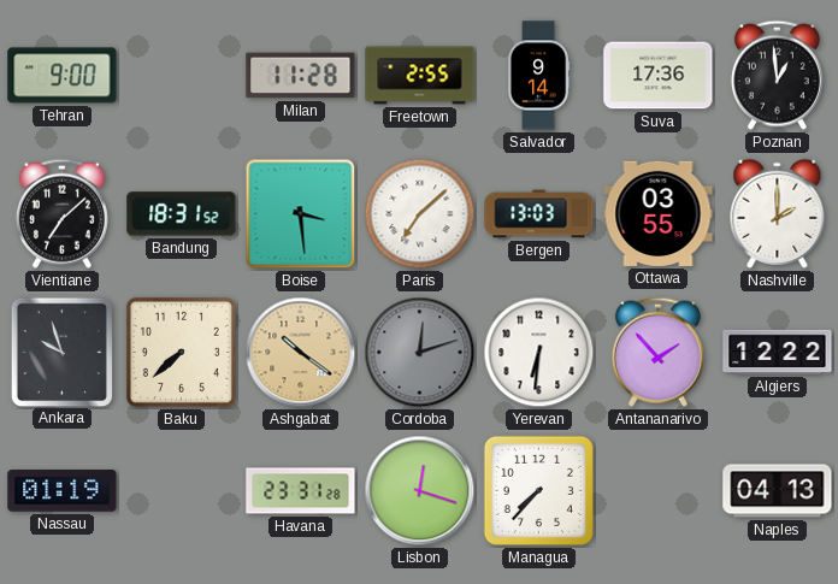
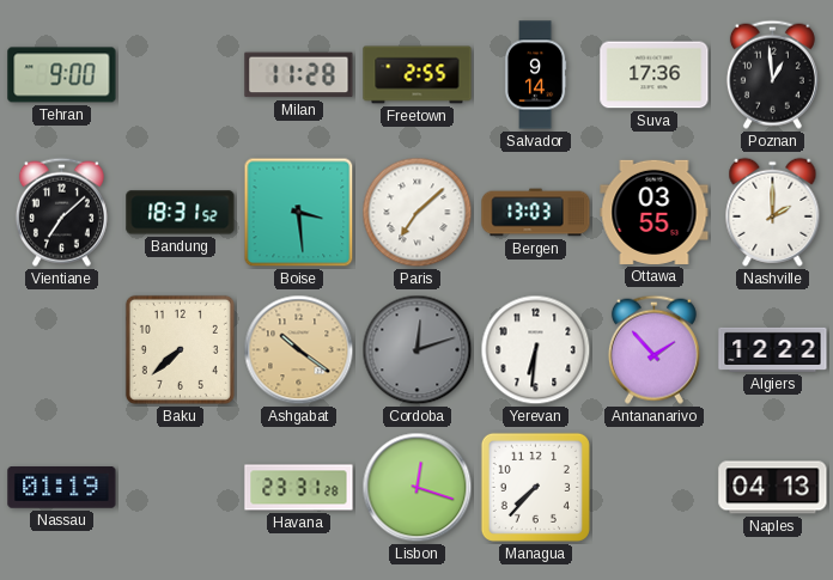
Ankara: 9:57 -> none (61, 352)
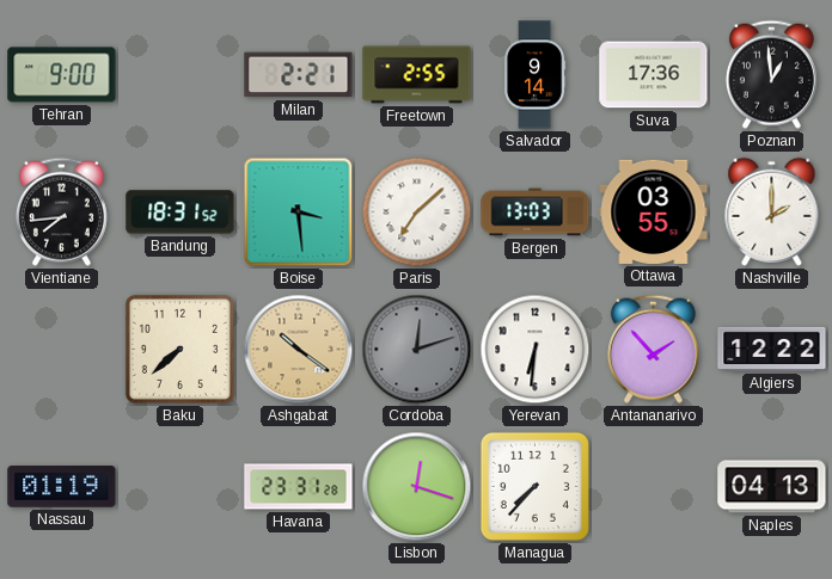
Milan: 11:28 -> 2:21 (299, 75)
Vientiane: 7:08 -> 7:44 (61, 211)
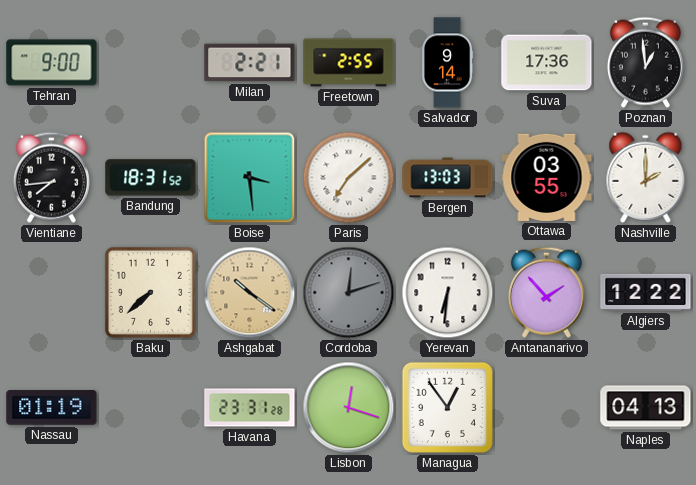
Managua: 7:37 -> 12:54 (447, 407)
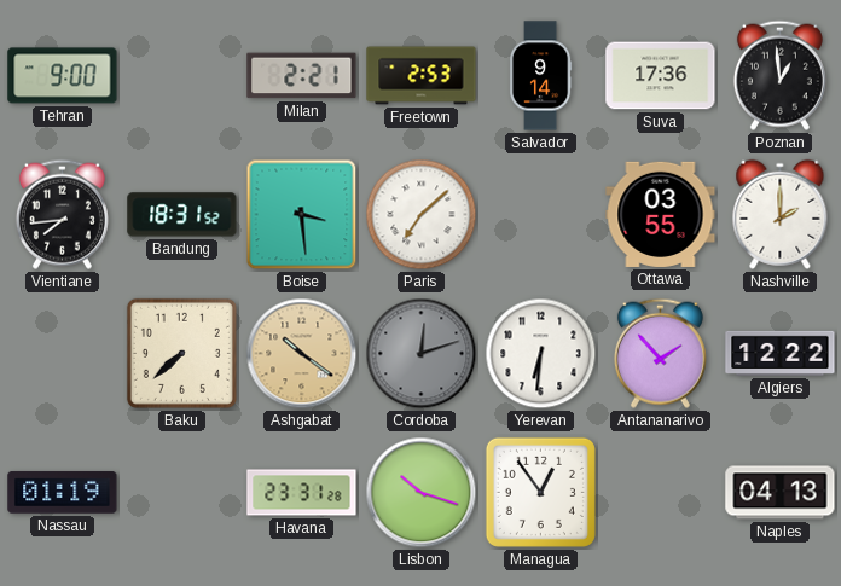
Freetown: 2:55 -> 2:53 (422, 76)
Bergen: 13:03 -> none (448, 178)
Lisbon: 12:18 -> 10:18 (422, 493)
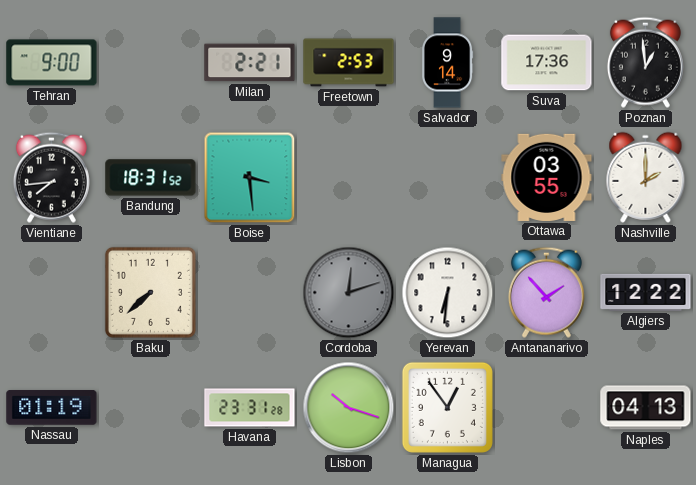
Paris: 7:08 -> none (422, 215)
Ashgabat: 10:21 -> none (302, 354)
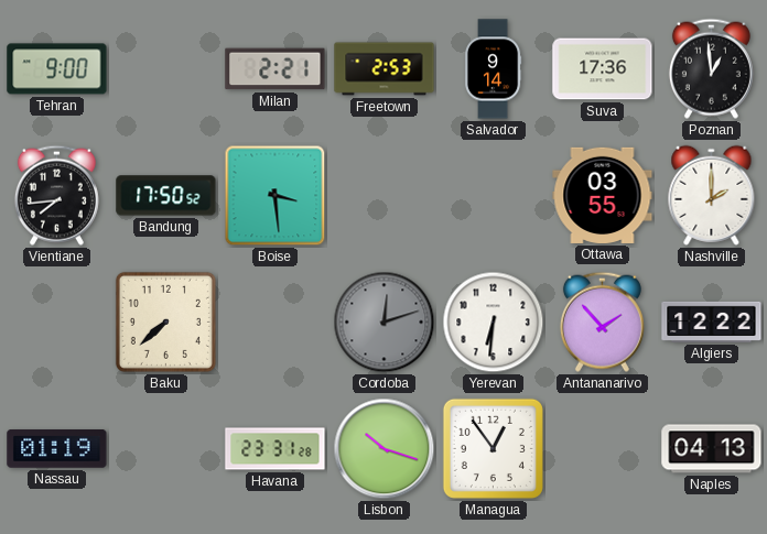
Bandung: 18:31 -> 17:50 (166, 196)
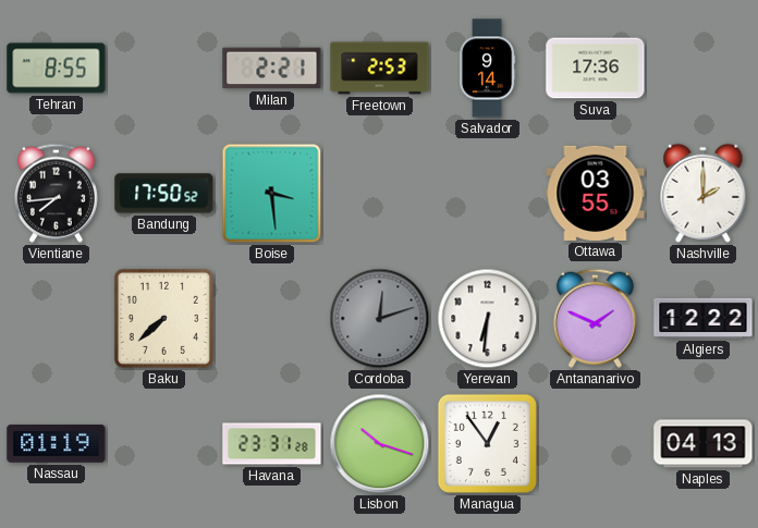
Tehran: 9:00 -> 8:55 (57, 69)
Poznan: 12:59 -> none (711, 68)
Antananarivo: 1:53 -> 1:49 (595, 318)
